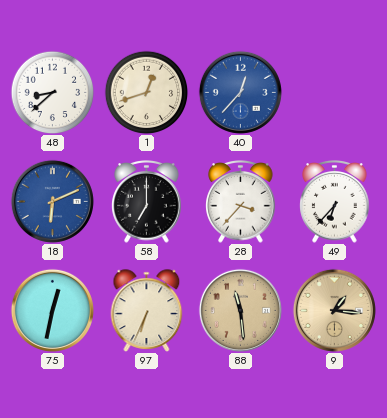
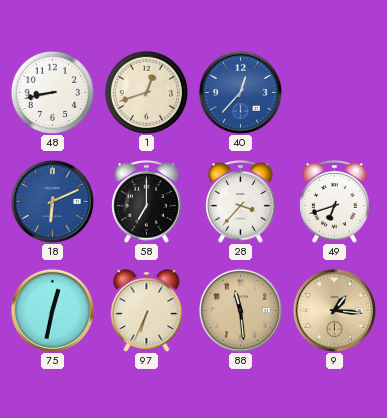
48: 8:38 -> 8:43 (52, 92)
49: 6:37 -> 6:42 (335, 202)
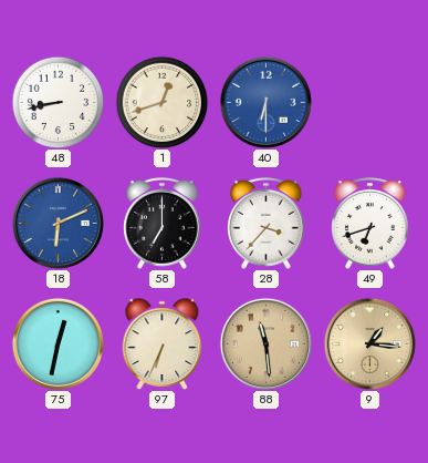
40: 12:37 -> 6:30 (265, 102)
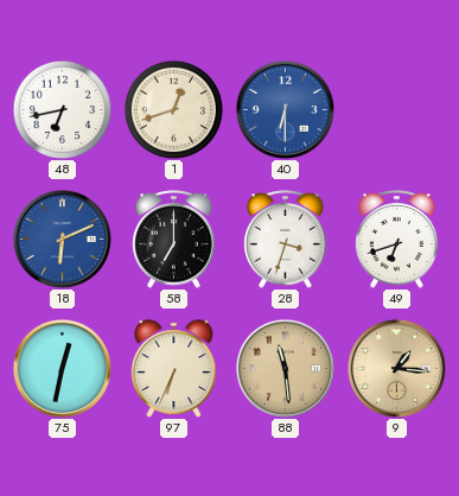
48: 8:43 -> 6:43 (62, 109)
28: 3:37 -> 3:33 (286, 240)
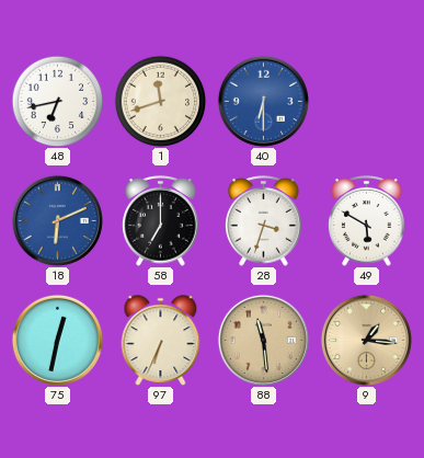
1: 12:42 -> 11:42 (160, 101)
49: 6:42 -> 5:50 (367, 221)
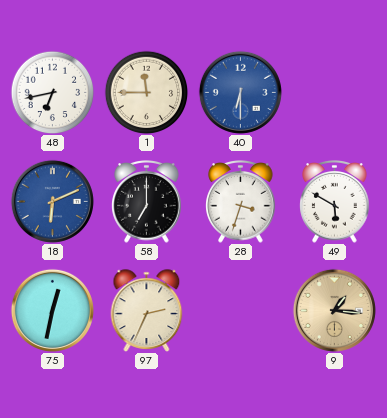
1: 11:42 -> 11:45 (146, 92)
97: 6:34 -> 2:34 (147, 311)
88: 11:29 -> none (263, 340)
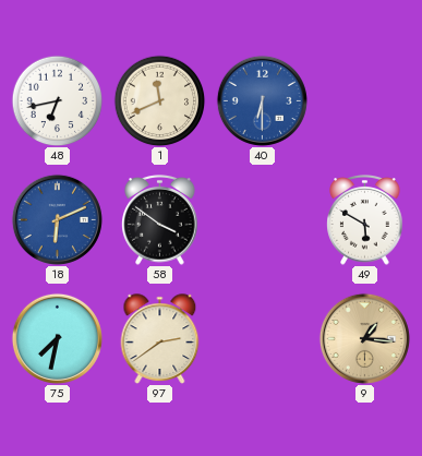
1: 11:45 -> 11:41 (159, 100)
58: 7:00 -> 3:51 (160, 220)
28: 3:33 -> none (241, 202)
75: 12:32 -> 7:32 (57, 338)
97: 2:34 -> 2:39 (160, 339)
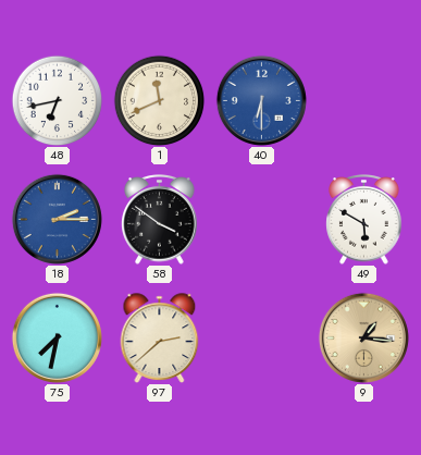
18: 6:11 -> 2:15 (57, 219)
97: 2:39 -> 2:38 (160, 339)
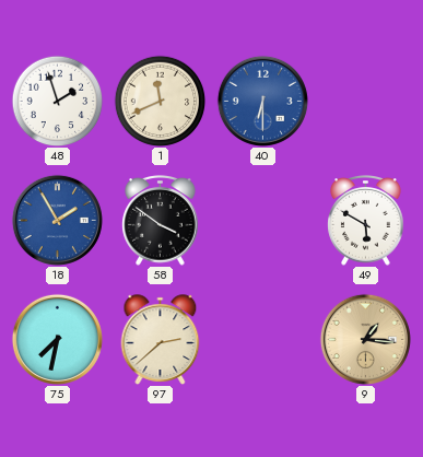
48: 6:43 -> 1:57 (57, 101)
18: 2:15 -> 1:55 (57, 220)
